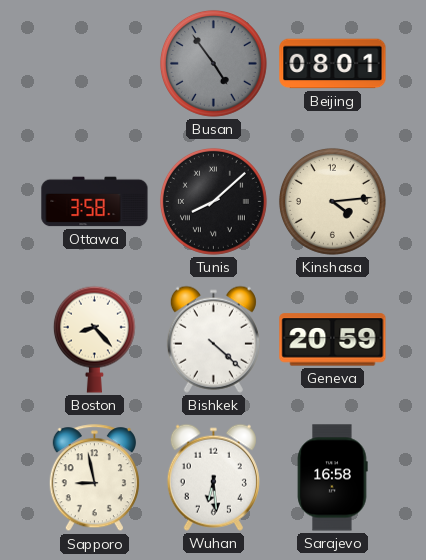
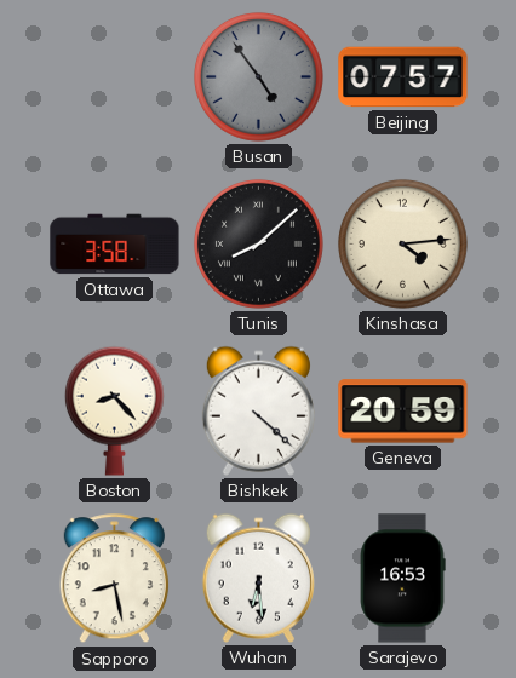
Beijing: 08:01 -> 07:57 (403, 77)
Sapporo: 8:58 -> 8:28 (114, 579)
Sarajevo: 16:58 -> 16:53 (402, 579)
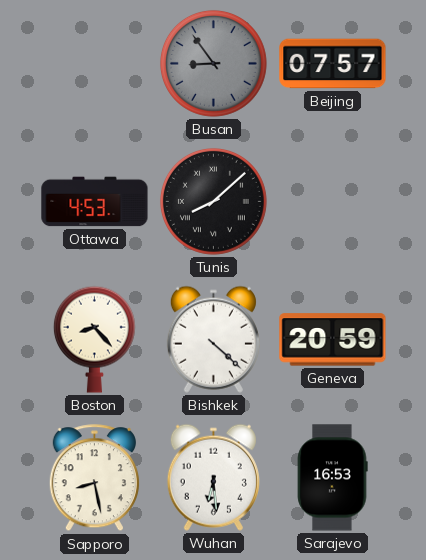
Busan: 4:54 -> 8:54 (213, 63)
Ottawa: 3:58 -> 4:53 (95, 202)
Kinshasa: 4:14 -> none (402, 243)
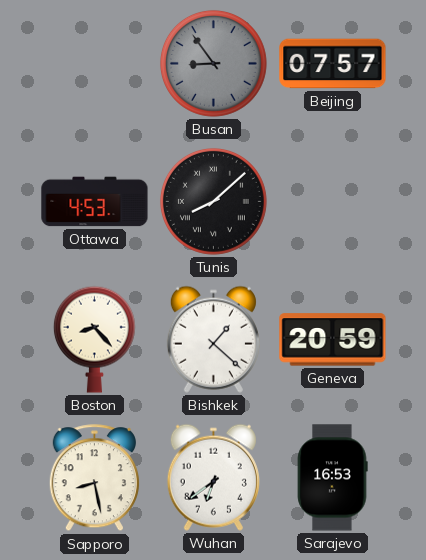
Bishkek: 4:22 -> 1:22 (213, 339)
Wuhan: 6:29 -> 6:39 (213, 477)
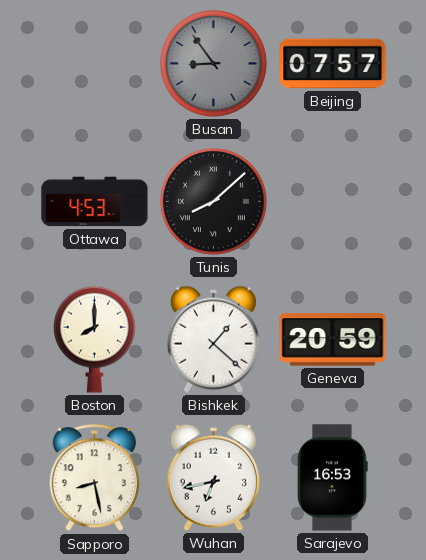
Boston: 8:23 -> 8:00 (94, 339)
Wuhan: 6:39 -> 6:43 (213, 477)
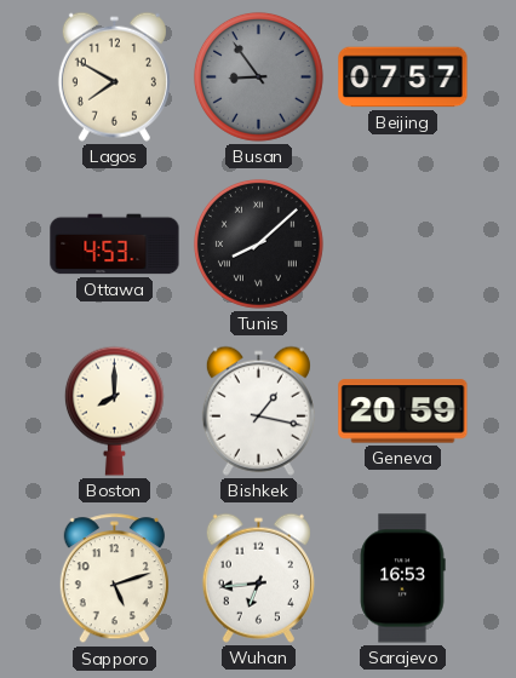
Lagos: none -> 7:50 (114, 76)
Bishkek: 1:22 -> 1:17 (258, 410)
Sapporo: 8:28 -> 5:12 (114, 579)
Wuhan: 6:43 -> 6:44 (258, 578)
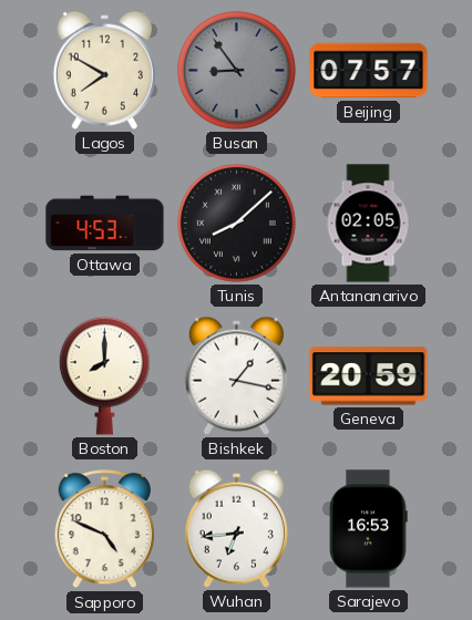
Antananarivo: none -> 02:05 (368, 224)
Sapporo: 5:12 -> 4:49 (104, 529)
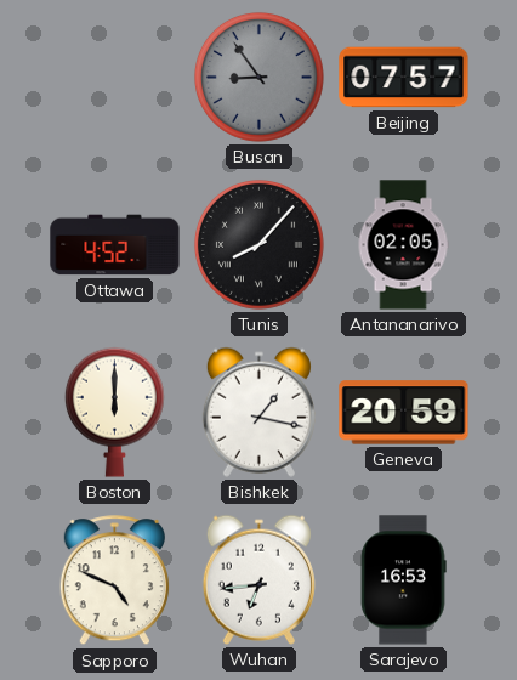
Lagos: 7:50 -> none (104, 70)
Ottawa: 4:53 -> 4:52 (115, 245)
Tunis: 8:08 -> 8:07 (258, 244)
Boston: 8:00 -> 6:00 (114, 412)
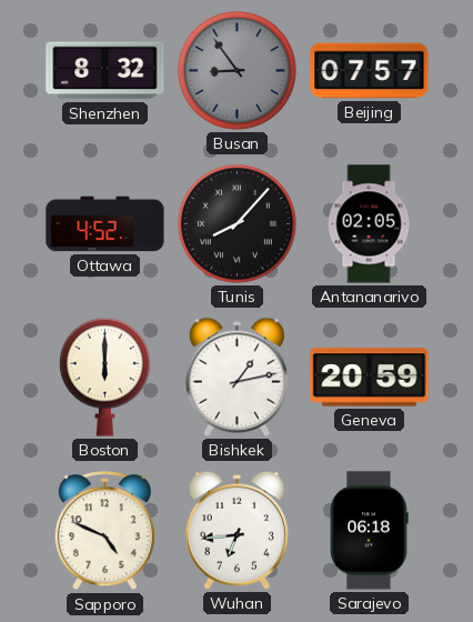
Shenzhen: none -> 8:32 (105, 71)
Bishkek: 1:17 -> 1:13 (236, 377)
Sarajevo: 16:53 -> 06:18 (369, 531)
